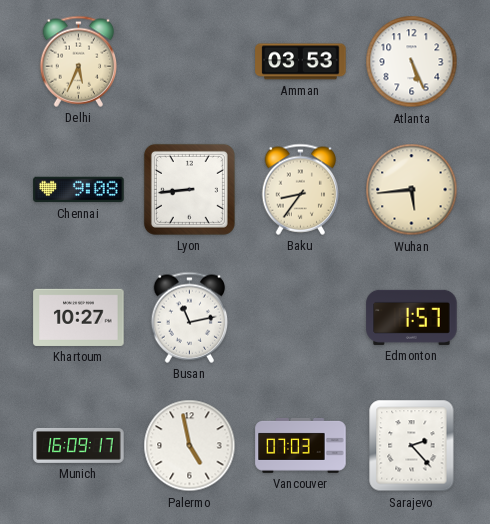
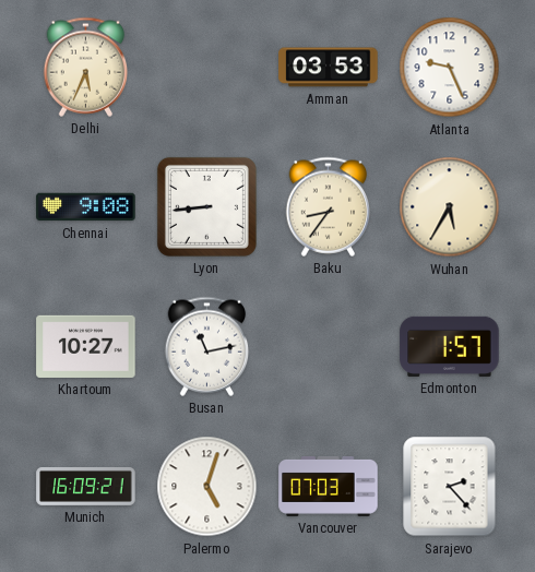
Atlanta: 5:26 -> 9:26 (450, 68)
Wuhan: 5:44 -> 5:35 (450, 207)
Munich: 16:09:17 -> 16:09:21 (86, 486)
Palermo: 4:58 -> 5:03 (207, 487)
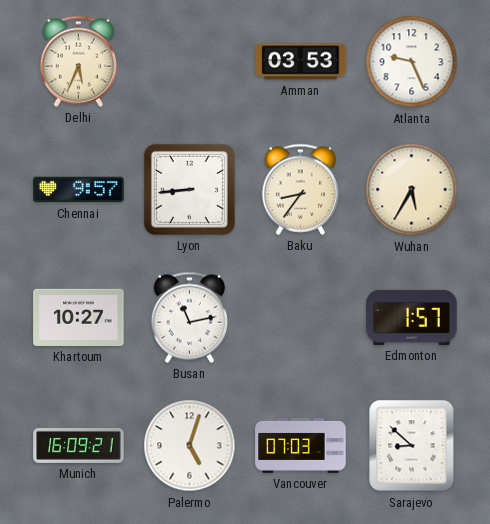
Chennai: 9:08 -> 9:57 (79, 190)
Sarajevo: 2:23 -> 8:52 (412, 446)
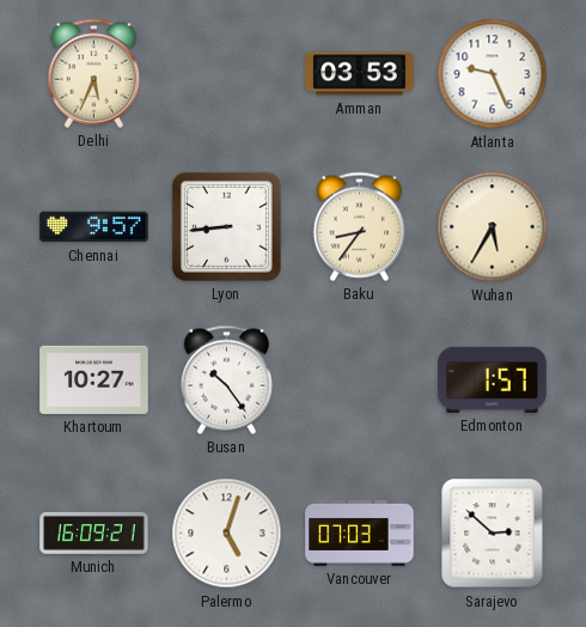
Busan: 11:13 -> 10:24 (227, 379)
Sarajevo: 8:52 -> 2:52 (493, 534)
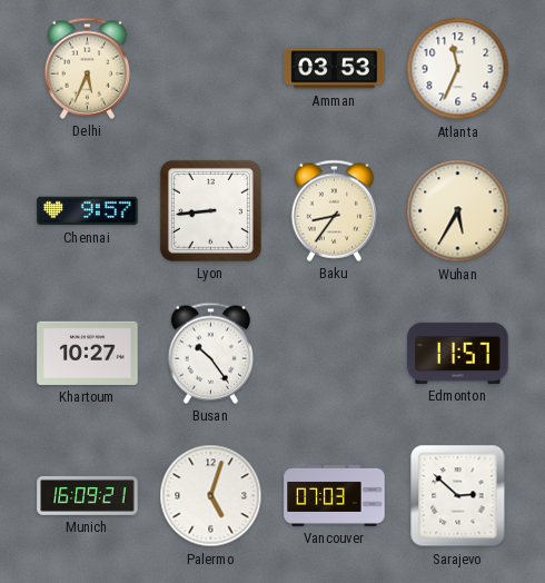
Atlanta: 9:26 -> 11:34 (458, 69)
Edmonton: 1:57 -> 11:57 (458, 353)
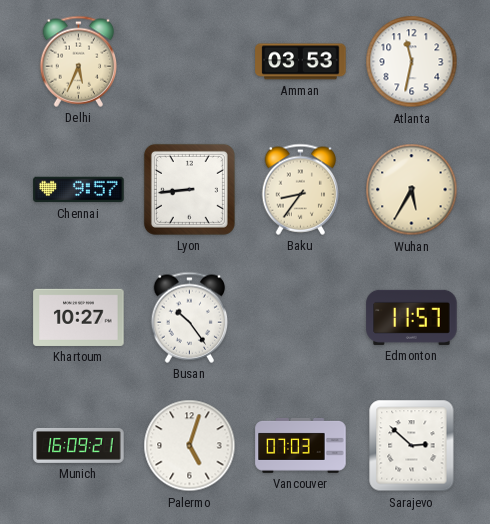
Atlanta: 11:34 -> 11:32 (412, 62)
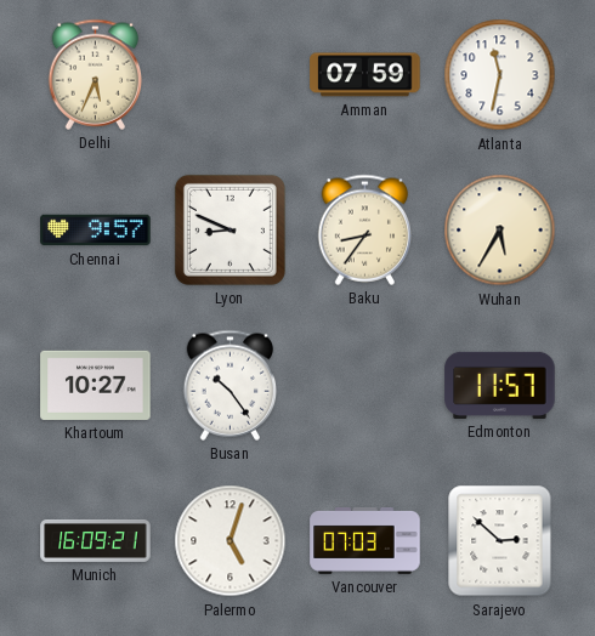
Amman: 03:53 -> 07:59 (365, 75)
Lyon: 8:44 -> 8:49 (229, 229)
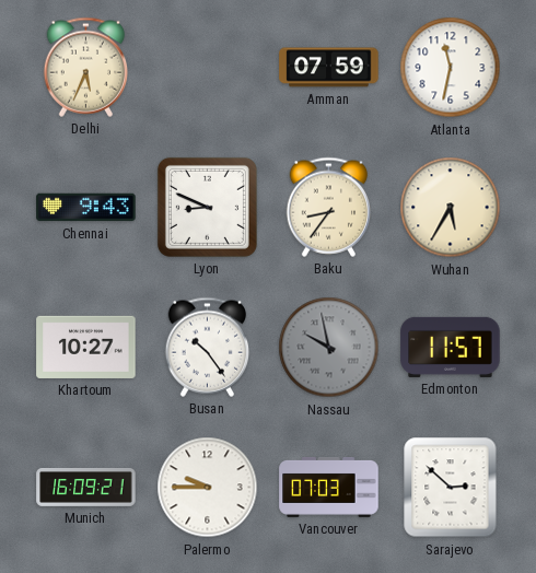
Chennai: 9:57 -> 9:43 (86, 208)
Nassau: none -> 9:58 (329, 348)
Palermo: 5:03 -> 9:45 (208, 488)
